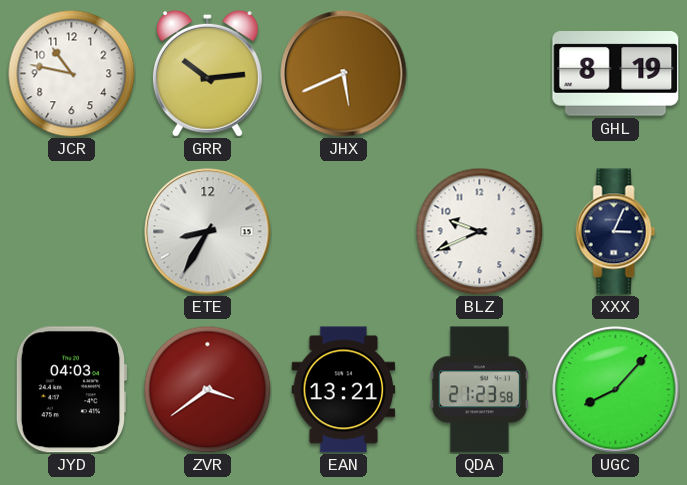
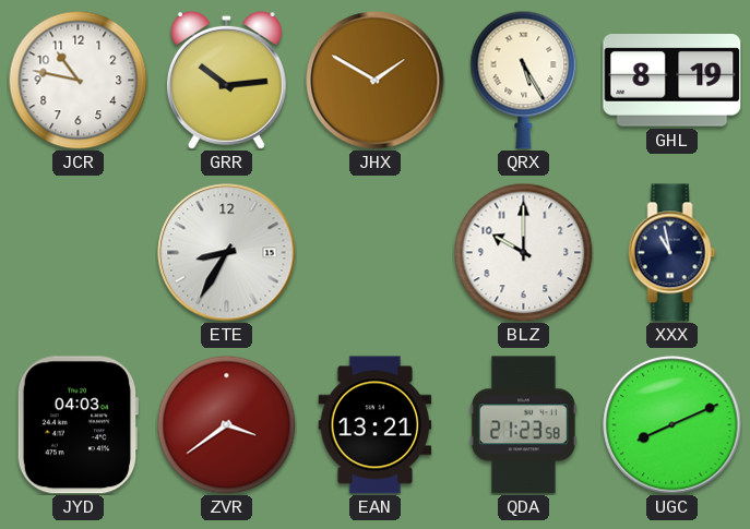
JHX: 5:41 -> 1:50 (376, 81)
QRX: none -> 5:25 (524, 80)
BLZ: 9:41 -> 10:00 (523, 252)
XXX: 3:04 -> 10:58 (672, 253)
UGC: 8:07 -> 8:11 (672, 425)
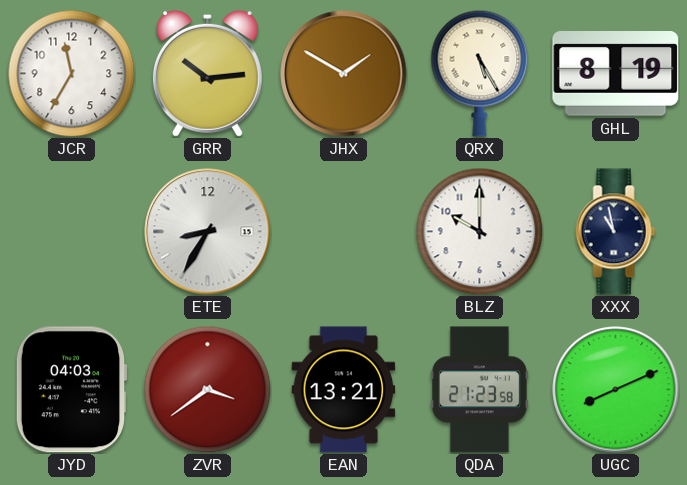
JCR: 10:47 -> 11:35 (71, 73)
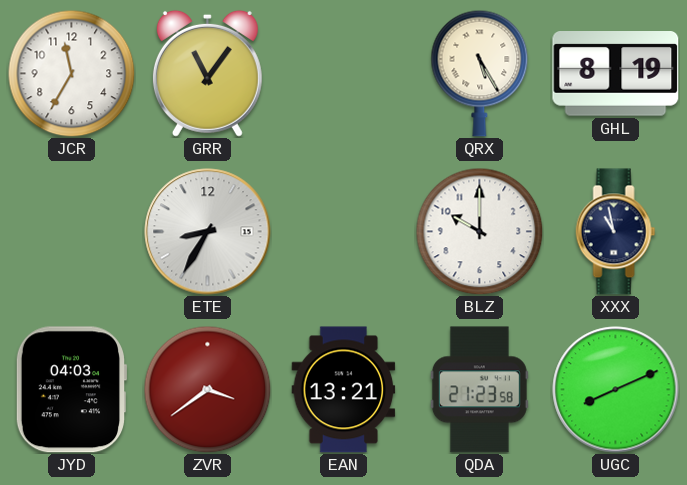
GRR: 10:14 -> 11:06 (207, 73)
JHX: 1:50 -> none (344, 74)
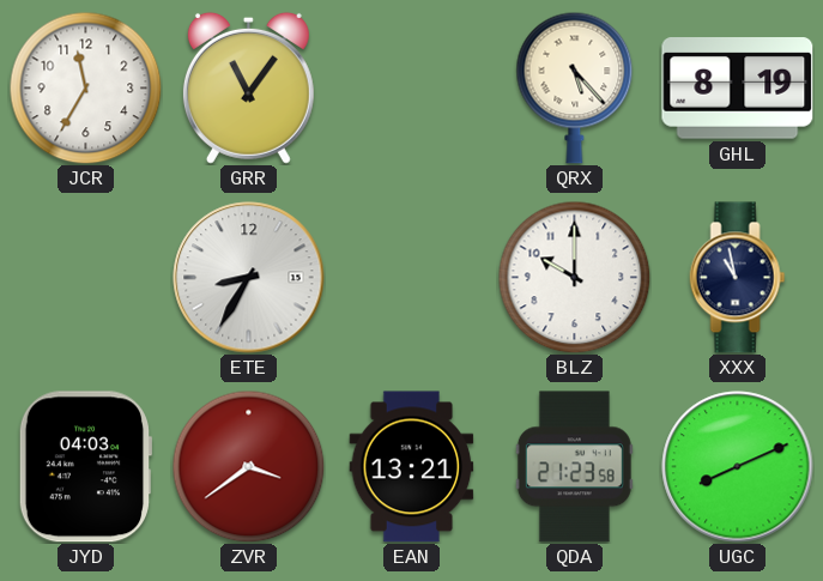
QRX: 5:25 -> 5:23 (575, 87)
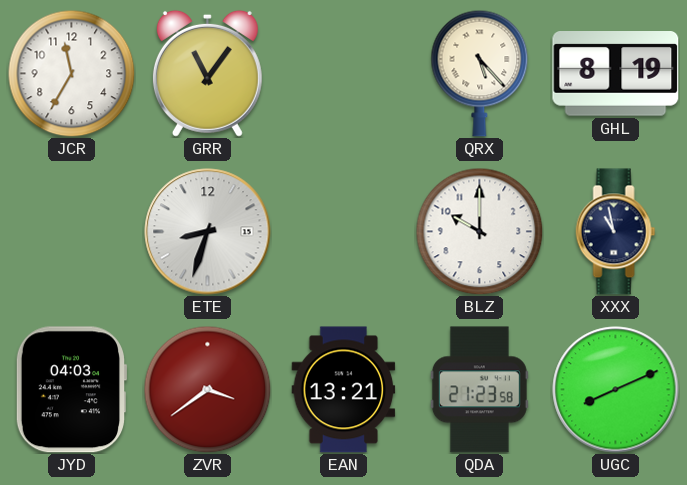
ETE: 8:35 -> 8:33 (208, 232)
